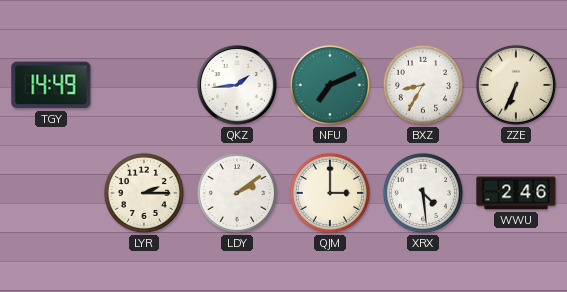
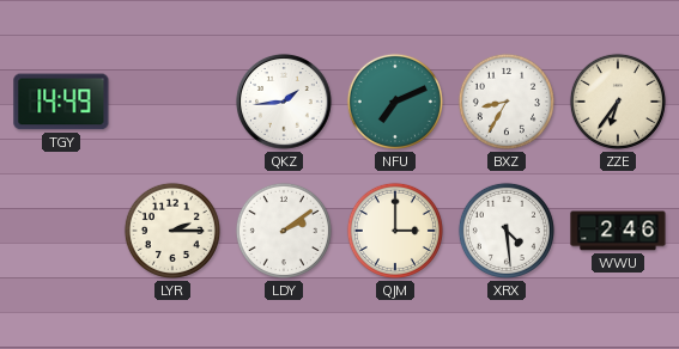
ZZE: 6:34 -> 6:36 (618, 102)
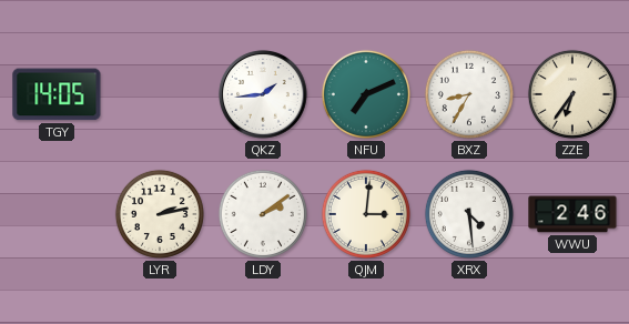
TGY: 14:49 -> 14:05 (57, 94)
LYR: 2:15 -> 2:13 (160, 214)
QJM: 3:00 -> 3:01 (366, 214)
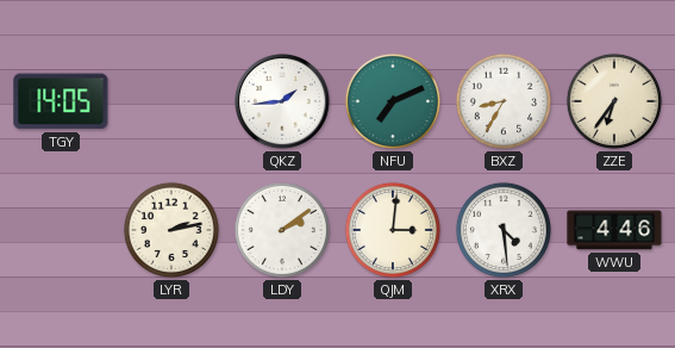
WWU: 2:46 -> 4:46 (614, 230)
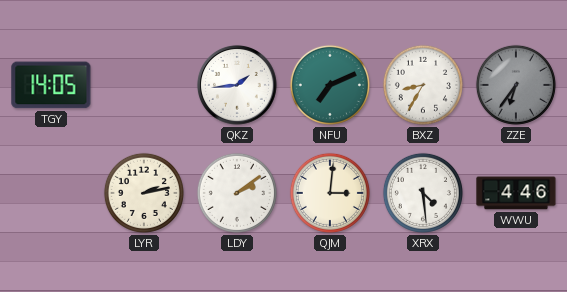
ZZE dial: cream -> grey (516, 85)
